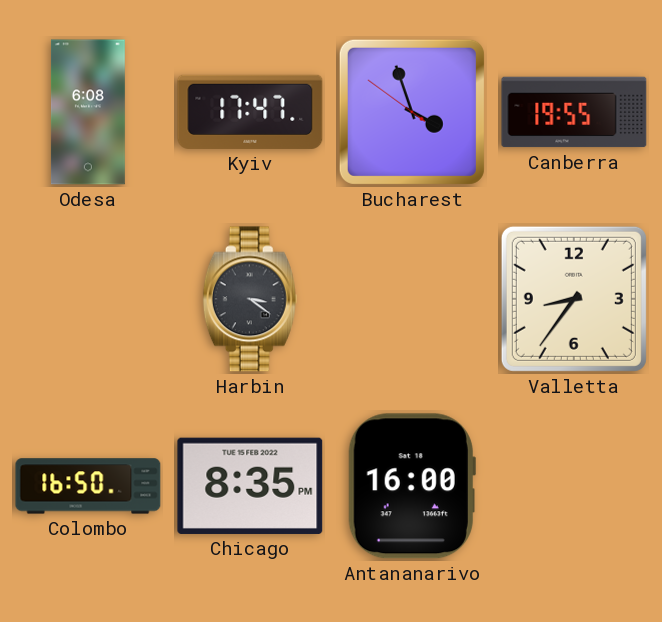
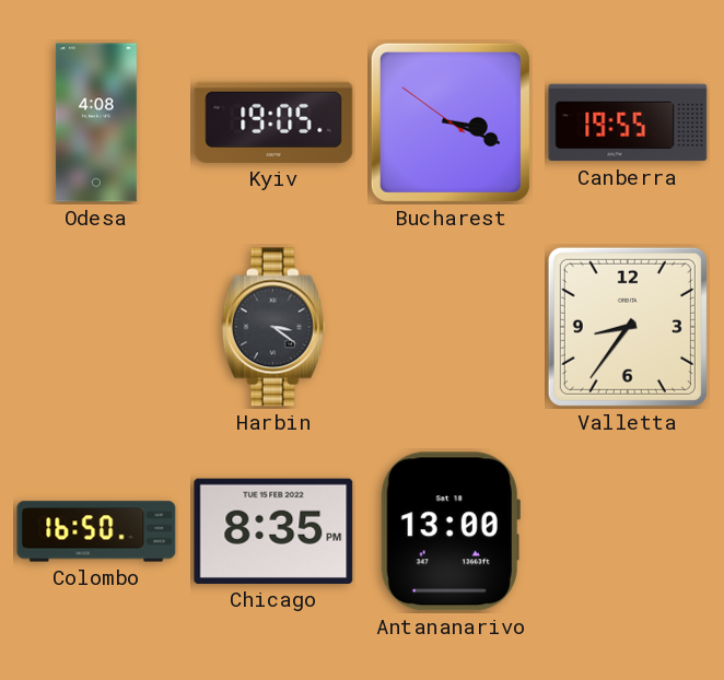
Odesa: 6:08 -> 4:08 (96, 122)
Kyiv: 17:47 -> 19:05 (273, 122)
Bucharest: 3:56 -> 3:18 (451, 122)
Antananarivo: 16:00 -> 13:00 (451, 531)
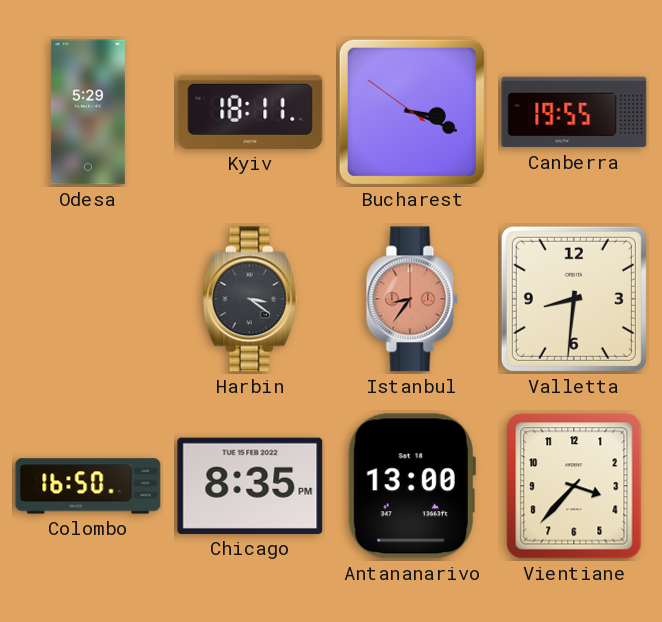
Odesa: 4:08 -> 5:29 (88, 112)
Kyiv: 19:05 -> 18:11 (250, 112)
Istanbul: none -> 8:36 (412, 299)
Valletta: 8:36 -> 8:31 (574, 299)
Vientiane: none -> 3:37 (574, 486)
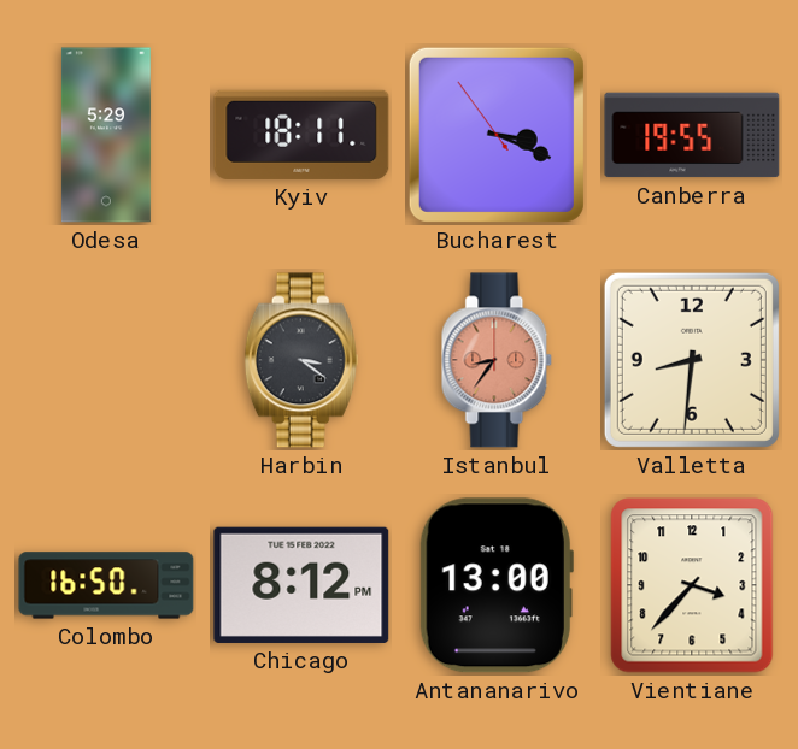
Bucharest: 3:18:51 -> 3:18:54 (497, 135)
Chicago: 8:35 -> 8:12 (301, 585)
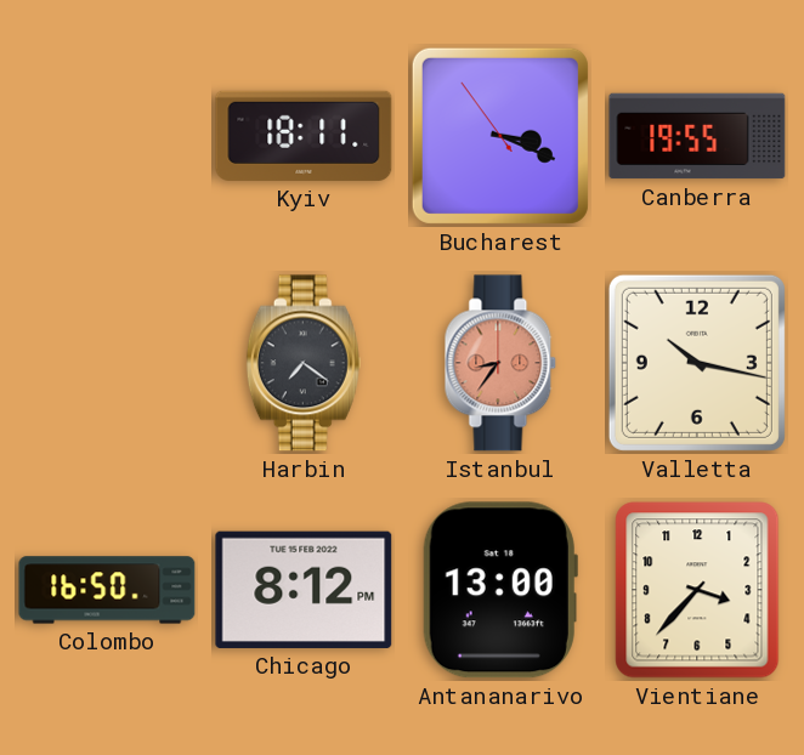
Odesa: 5:29 -> none (106, 135)
Harbin: 3:21 -> 7:21 (304, 363)
Valletta: 8:31 -> 10:17 (697, 363)
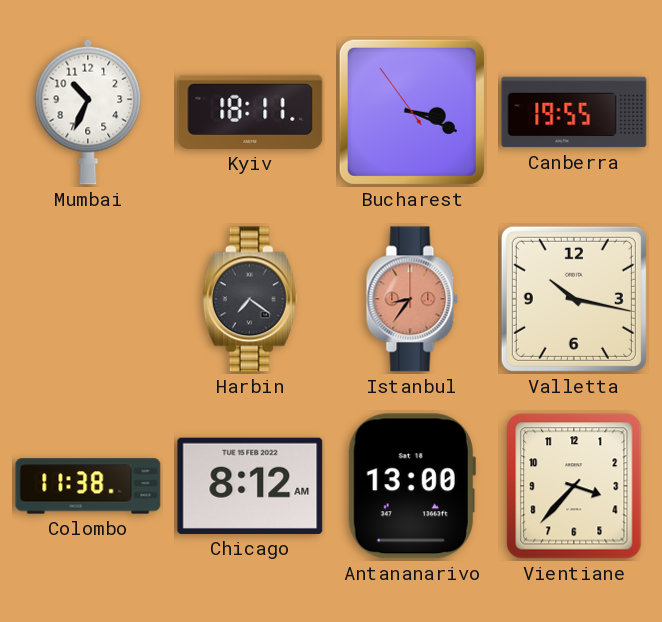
Mumbai: none -> 10:34 (88, 112)
Colombo: 16:50 -> 11:38 (88, 486)
Chicago: 8:12 PM -> 8:12 AM (250, 486)
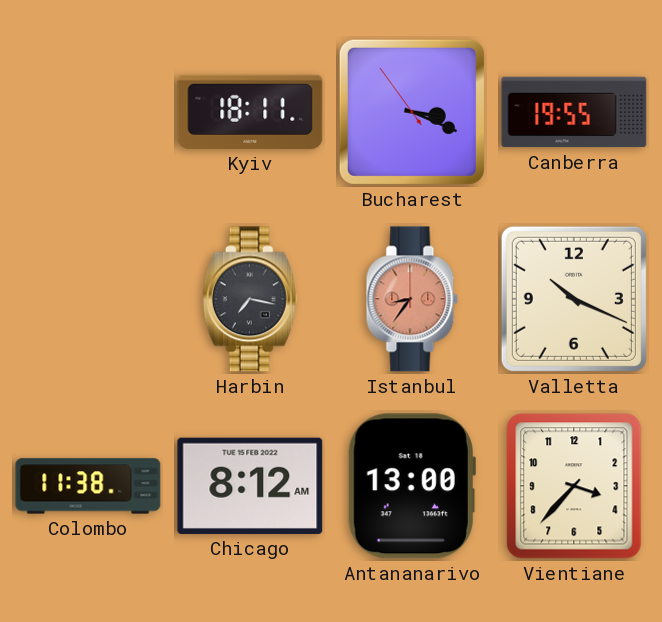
Mumbai: 10:34 -> none (88, 112)
Harbin: 7:21 -> 7:17 (250, 299)
Valletta: 10:17 -> 10:19 (574, 299)
